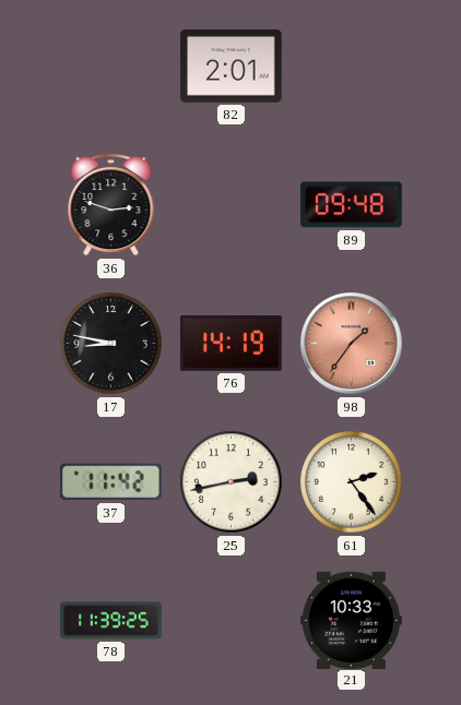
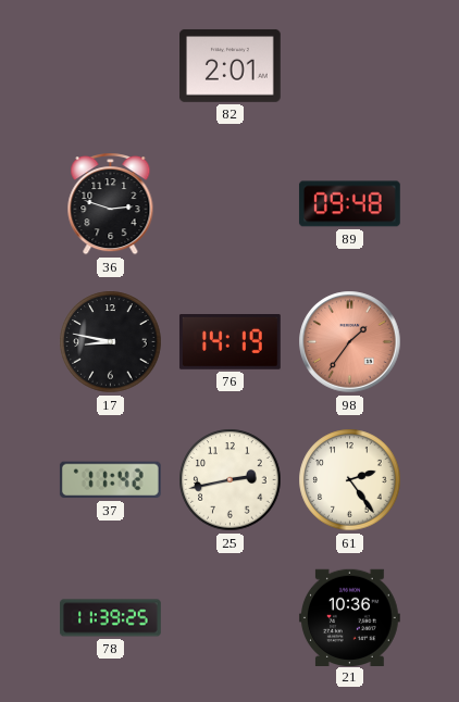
21: 10:33 -> 10:36 (350, 617)
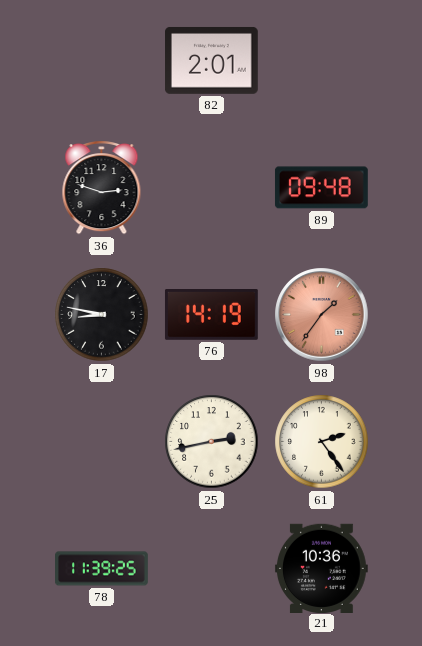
37: 11:42 -> none (110, 480)
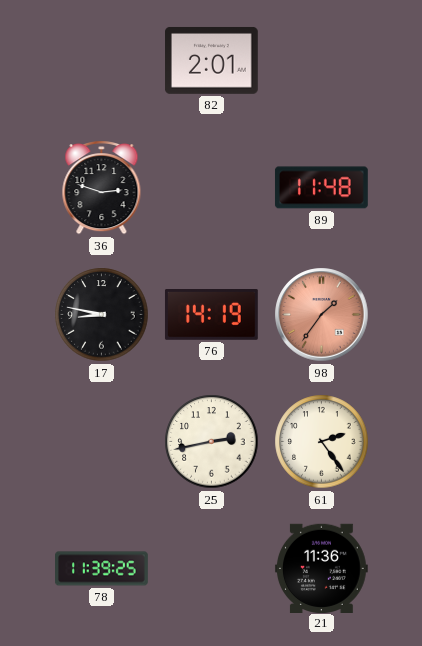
89: 09:48 -> 11:48 (321, 188)
21: 10:36 -> 11:36 (322, 568)
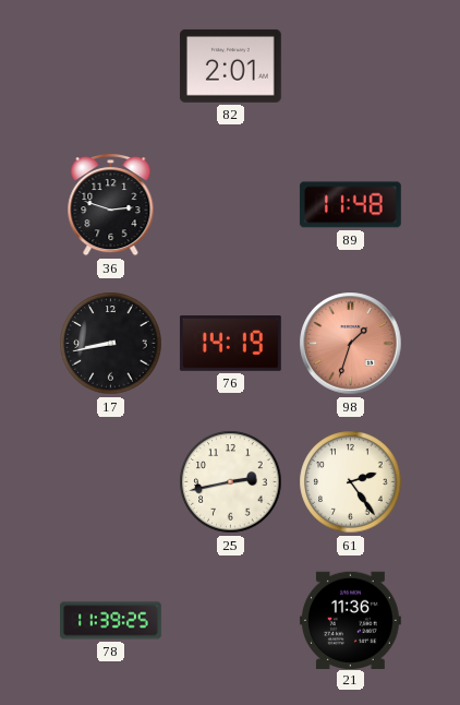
17: 8:47 -> 8:43 (111, 344)
98: 1:36 -> 1:33 (351, 344)
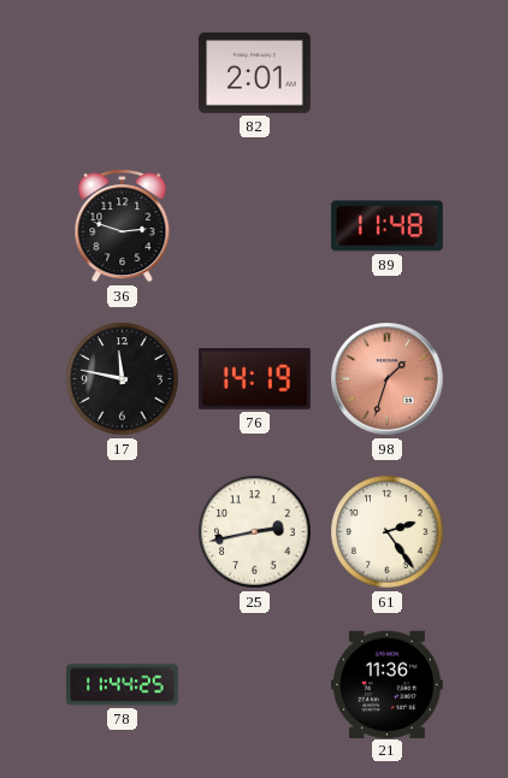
17: 8:43 -> 11:47 (123, 379)
78: 11:39 -> 11:44 (123, 685)
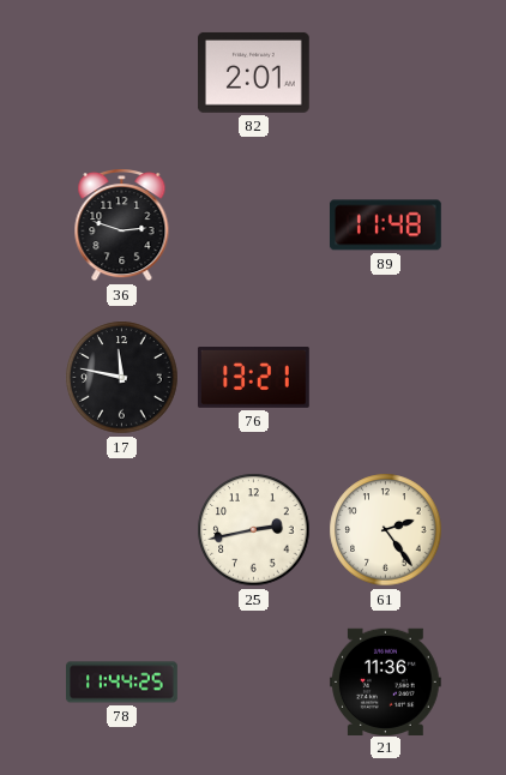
76: 14:19 -> 13:21 (253, 378)
98: 1:33 -> none (388, 379)
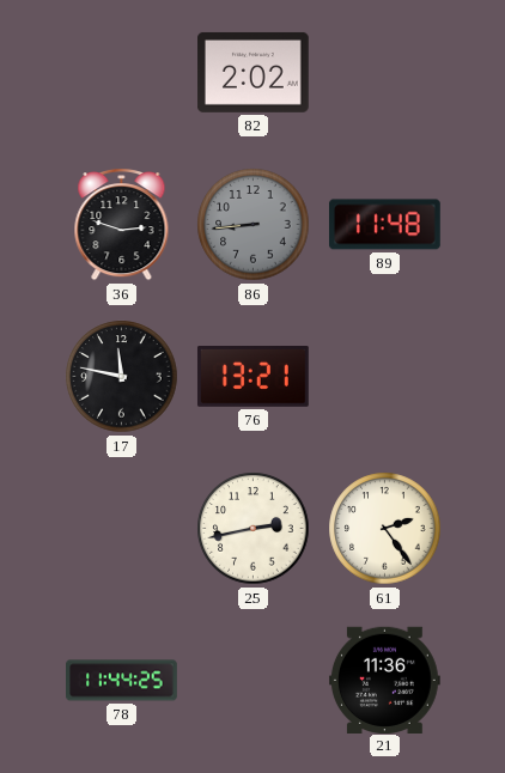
82: 2:01 -> 2:02 (254, 72)
86: none -> 8:44 (254, 225)
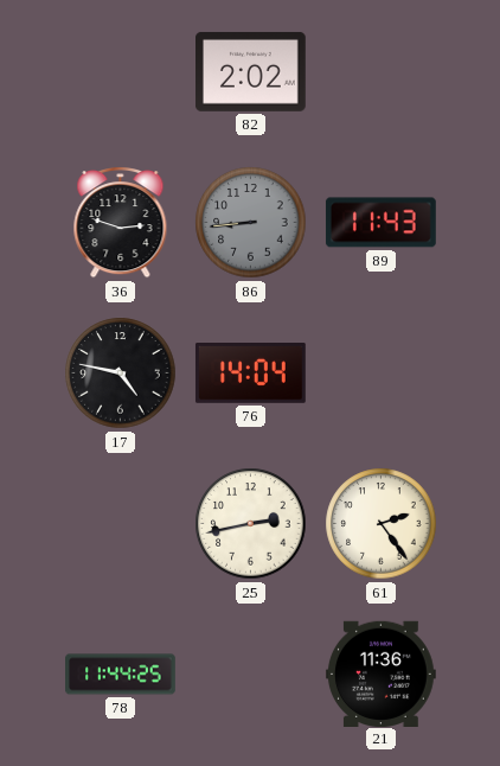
89: 11:48 -> 11:43 (380, 223)
17: 11:47 -> 4:47 (121, 374)
76: 13:21 -> 14:04 (250, 374)
